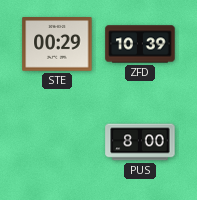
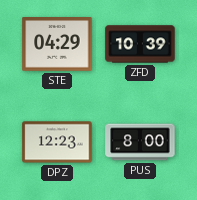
STE: 00:29 -> 04:29 (57, 45)
DPZ: none -> 12:23 (57, 142)
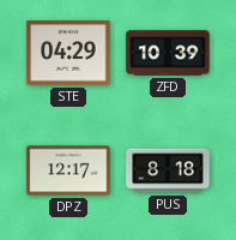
DPZ: 12:23 -> 12:17 (68, 170)
PUS: 8:00 -> 8:18 (168, 170)
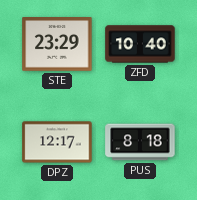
STE: 04:29 -> 23:29 (57, 45)
ZFD: 10:39 -> 10:40 (140, 44)
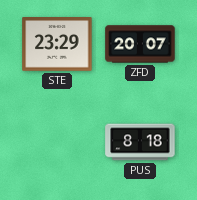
ZFD: 10:40 -> 20:07 (140, 44)
DPZ: 12:17 -> none (57, 142)
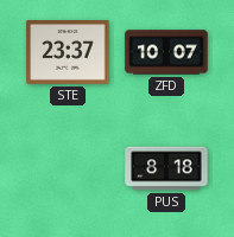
STE: 23:29 -> 23:37 (68, 53)
ZFD: 20:07 -> 10:07 (166, 52)
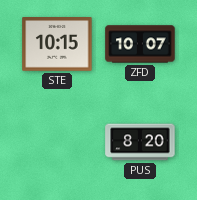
STE: 23:37 -> 10:15 (57, 45)
PUS: 8:18 -> 8:20 (140, 142)
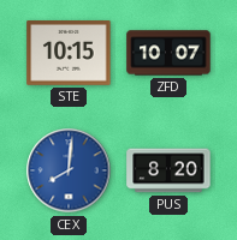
CEX: none -> 8:01 (69, 170)
